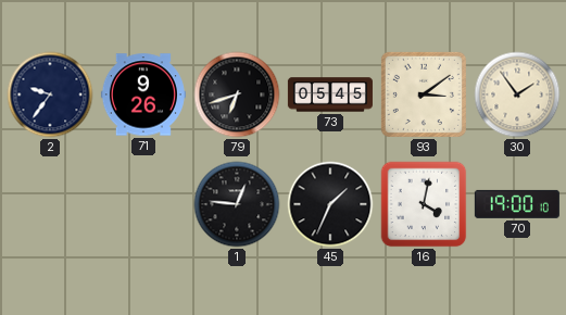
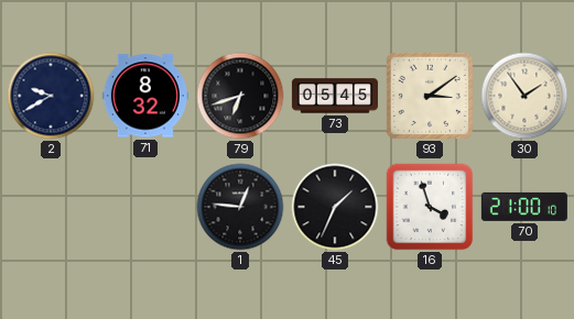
2: 9:36 -> 9:40 (51, 96)
71: 9:26 -> 8:32 (145, 96)
16: 4:02 -> 3:57 (430, 207)
70: 19:00 -> 21:00 (524, 207)
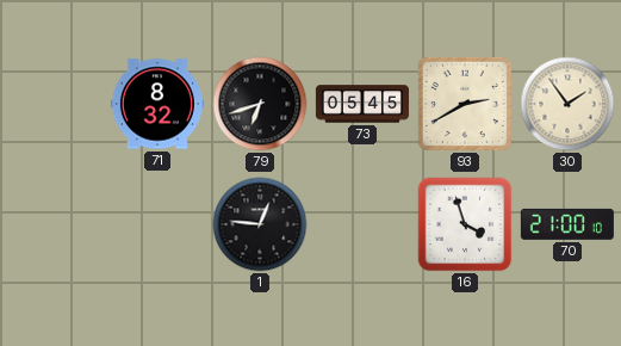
2: 9:40 -> none (51, 96)
93: 3:09 -> 2:40 (465, 104)
45: 1:34 -> none (335, 207)
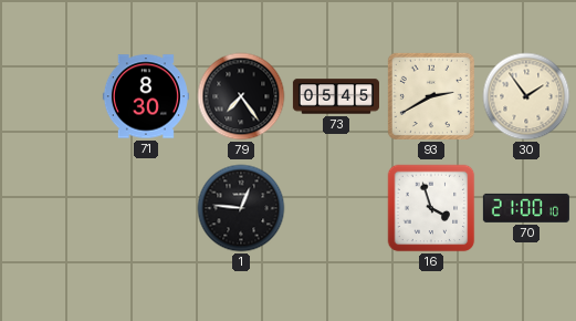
71: 8:32 -> 8:30 (146, 96)
79: 6:42 -> 7:24 (241, 96)
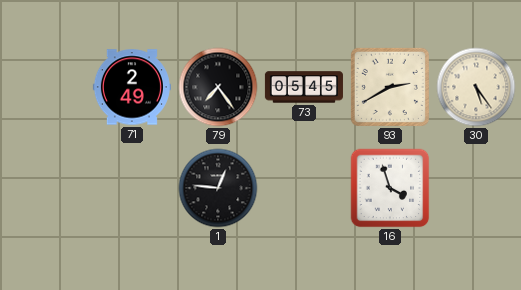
71: 8:30 -> 2:49 (132, 87)
30: 1:54 -> 5:24 (476, 87)
70: 21:00 -> none (526, 208)
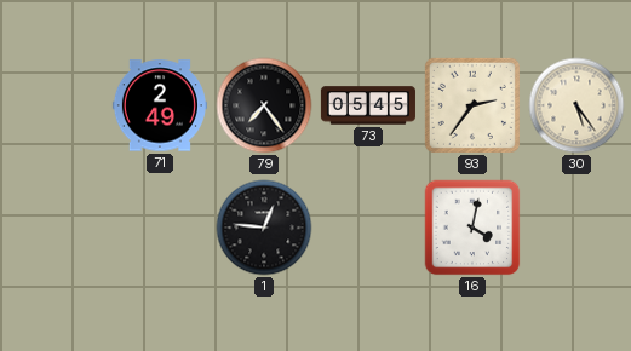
93: 2:40 -> 2:36 (472, 105)
16: 3:57 -> 4:02 (472, 228)
